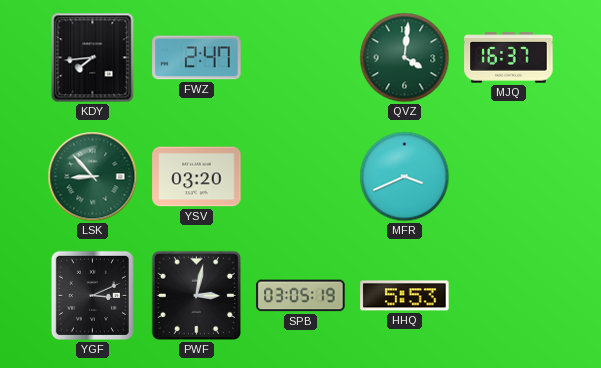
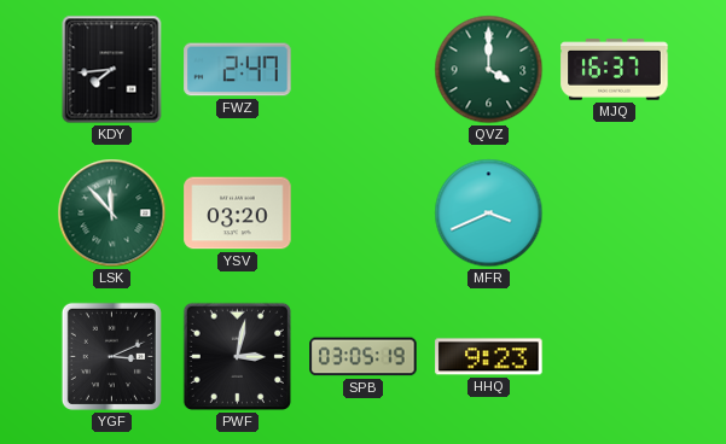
QVZ: 4:01 -> 4:00 (489, 70)
LSK: 8:53 -> 11:53 (112, 214)
HHQ: 5:53 -> 9:23 (489, 357)
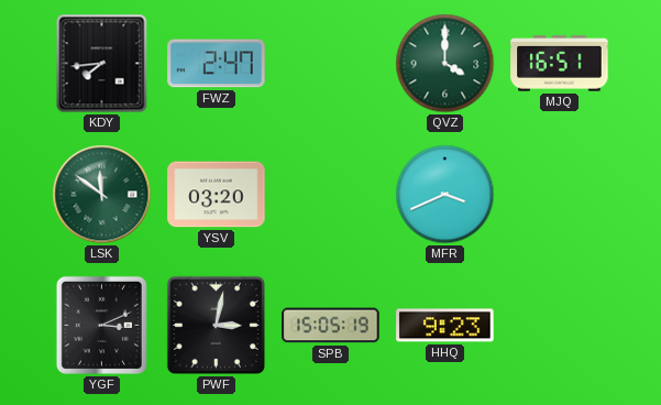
MJQ: 16:37 -> 16:51 (560, 64)
LSK: 11:53 -> 11:51 (102, 195)
SPB: 03:05 -> 15:05 (331, 326)
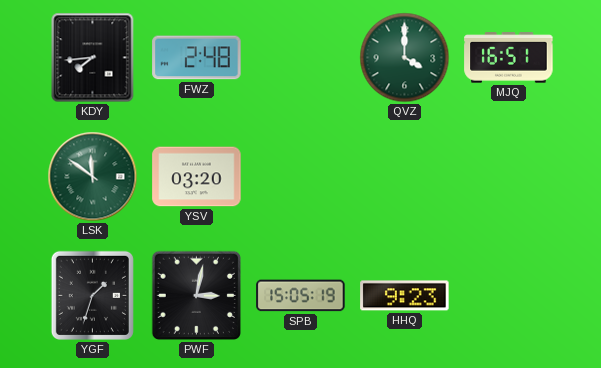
FWZ: 2:47 -> 2:48 (197, 58)
MFR: 3:41 -> none (445, 195)
YGF: 3:11 -> 1:33 (92, 295)
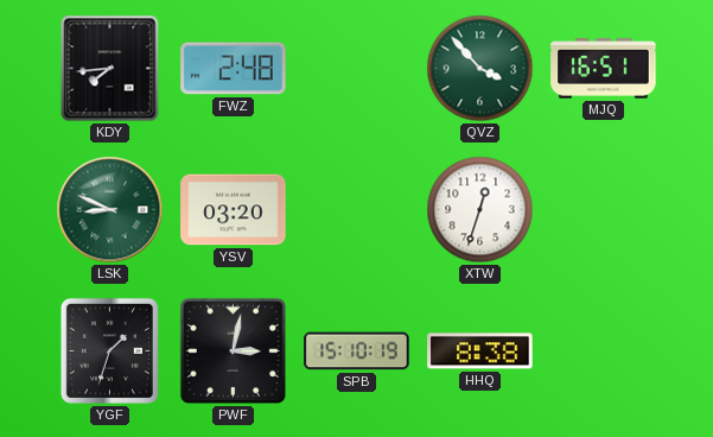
QVZ: 4:00 -> 3:53 (480, 69)
LSK: 11:51 -> 8:49 (110, 210)
XTW: none -> 12:33 (480, 210)
SPB: 15:05 -> 15:10 (357, 351)
HHQ: 9:23 -> 8:38 (480, 351)
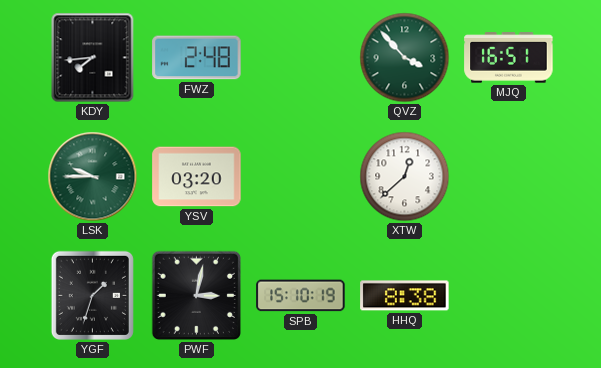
LSK: 8:49 -> 9:45 (93, 177)
XTW: 12:33 -> 12:38 (405, 177)
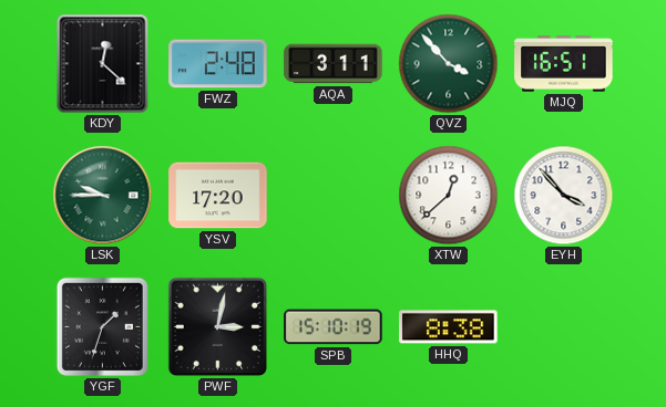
KDY: 7:44 -> 12:22 (103, 64)
AQA: none -> 3:11 (334, 64)
YSV: 03:20 -> 17:20 (218, 196)
EYH: none -> 3:53 (564, 196)
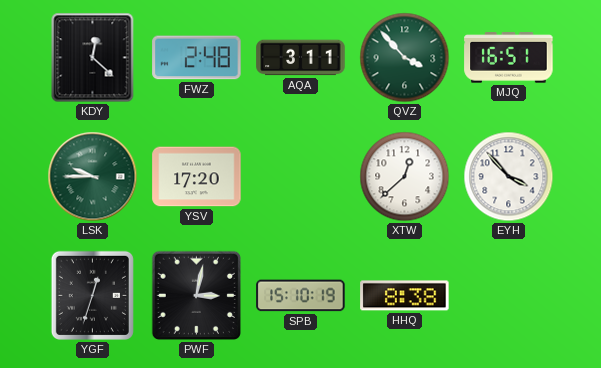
YGF: 1:33 -> 12:33 (92, 295)
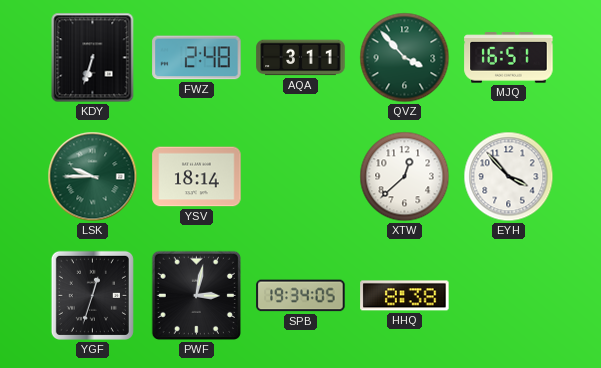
KDY: 12:22 -> 6:33 (93, 58)
YSV: 17:20 -> 18:14 (197, 177)
SPB: 15:10 -> 19:34 (301, 296)
